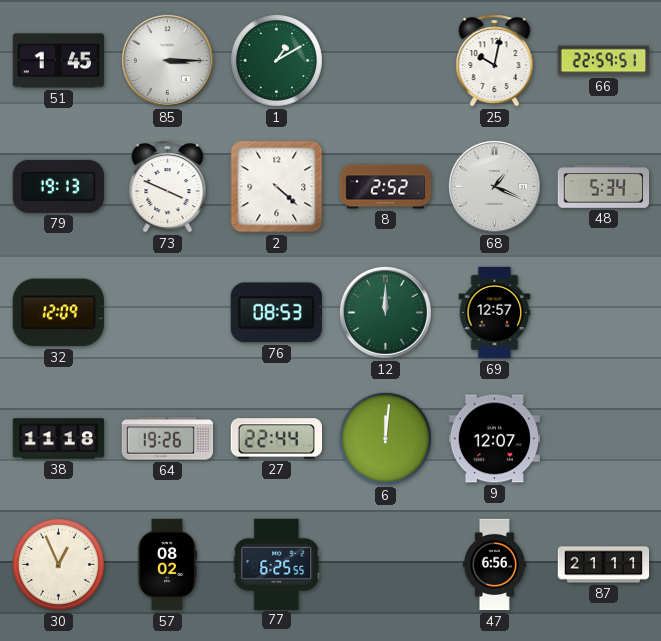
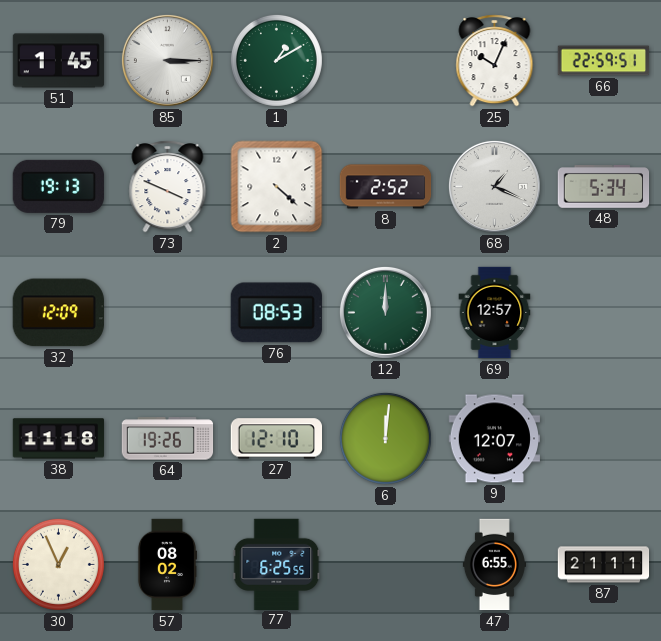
25: 10:02 -> 10:04 (495, 61)
27: 22:44 -> 12:10 (276, 439)
47: 6:56 -> 6:55 (494, 565)
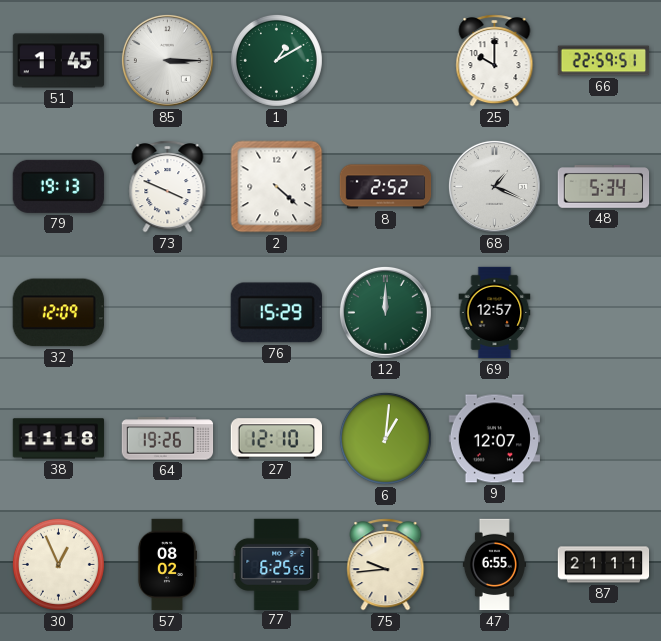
25: 10:04 -> 10:00 (495, 61)
76: 08:53 -> 15:29 (276, 313)
6: 12:01 -> 1:01 (385, 438)
75: none -> 9:44 (386, 565)
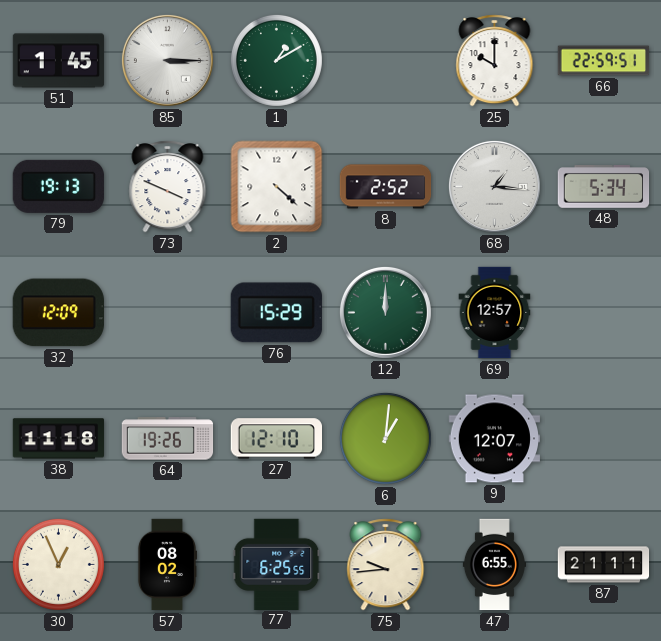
68: 1:19 -> 1:16 (494, 186)
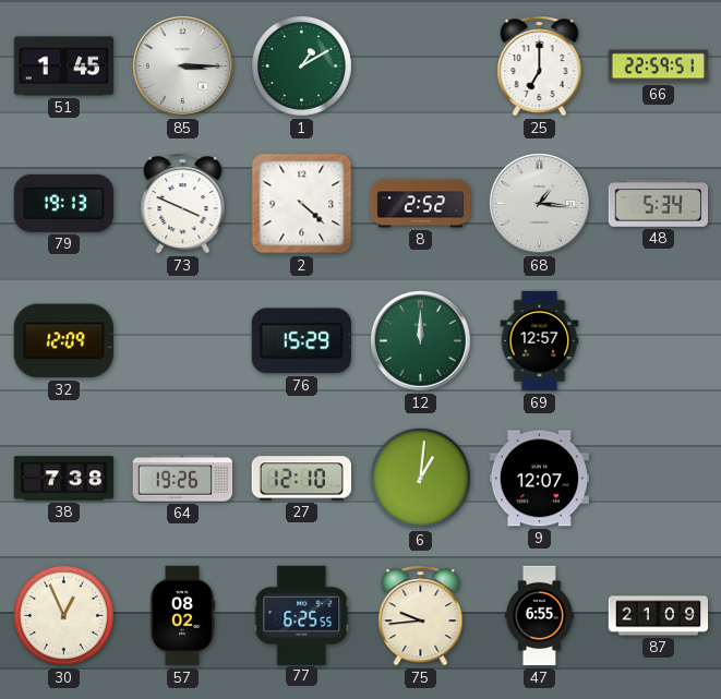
25: 10:00 -> 7:00 (540, 67)
38: 11:18 -> 7:38 (64, 479)
87: 21:11 -> 21:09 (659, 616)
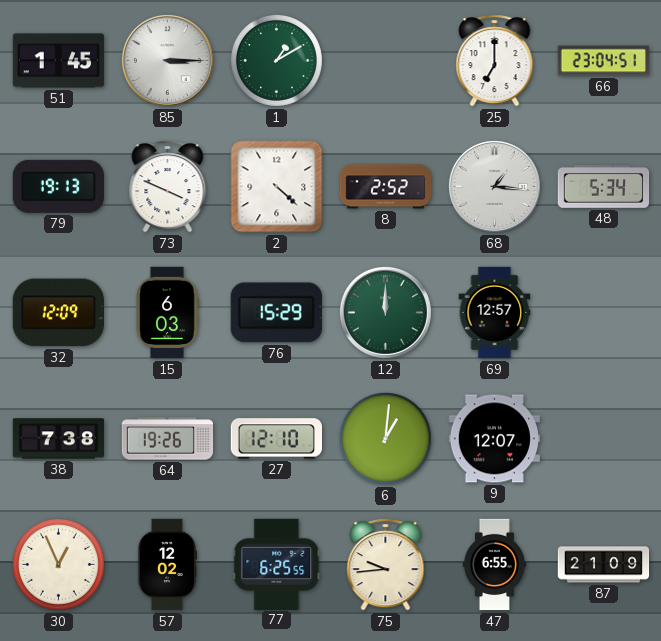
66: 22:59 -> 23:04 (604, 61)
15: none -> 6:03 (167, 313)
57: 08:02 -> 12:02 (167, 565)
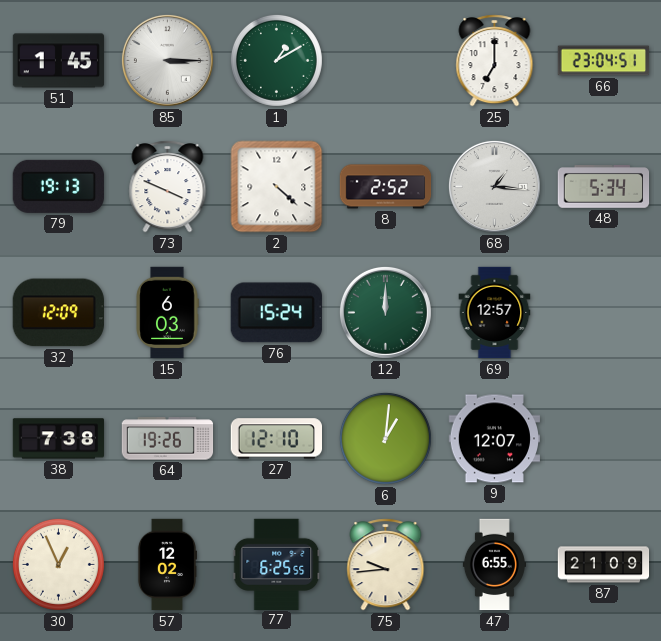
76: 15:29 -> 15:24 (276, 313)
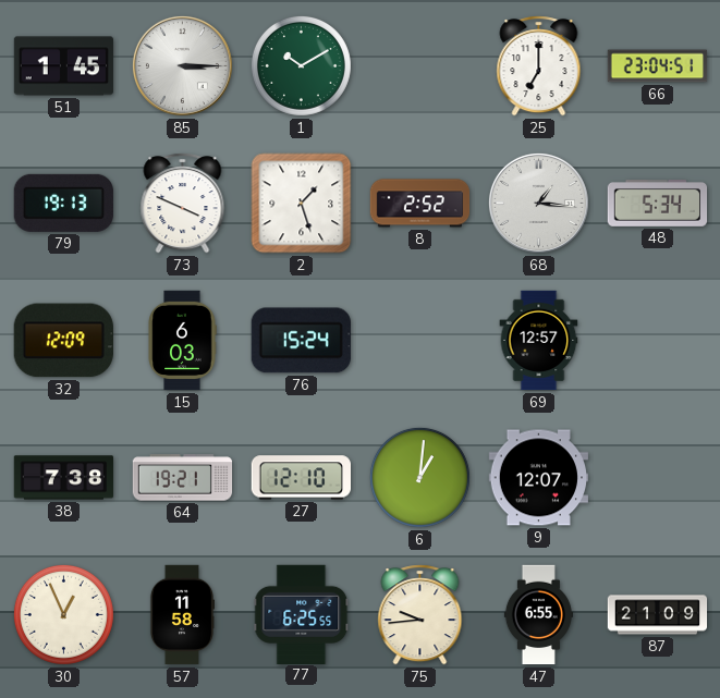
1: 1:10 -> 10:10 (301, 65)
2: 4:22 -> 1:27 (302, 204)
12: 12:00 -> none (385, 312)
64: 19:26 -> 19:21 (183, 478)
57: 12:02 -> 11:58 (182, 615)
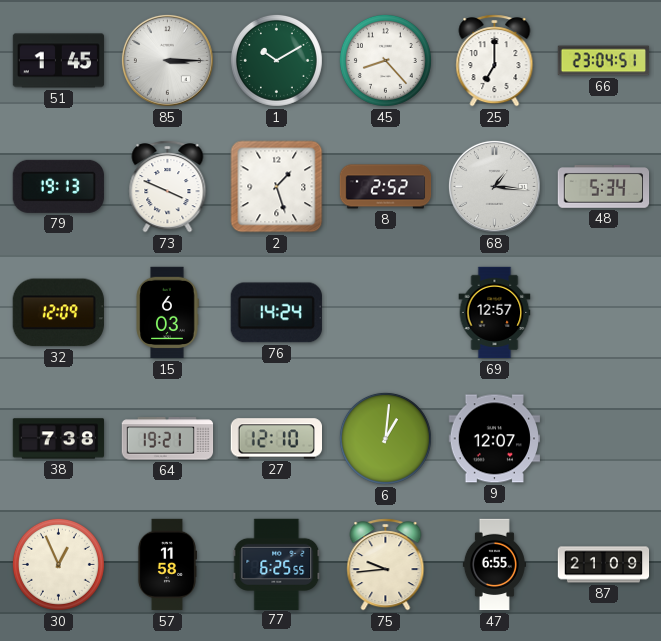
45: none -> 8:23 (385, 60)
76: 15:24 -> 14:24 (276, 313)
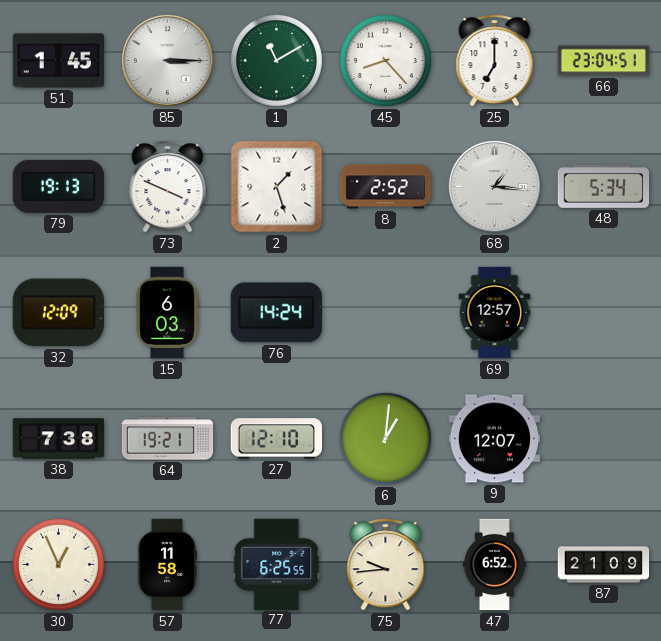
1: 10:10 -> 11:10 (276, 60)
47: 6:55 -> 6:52 (494, 565)
